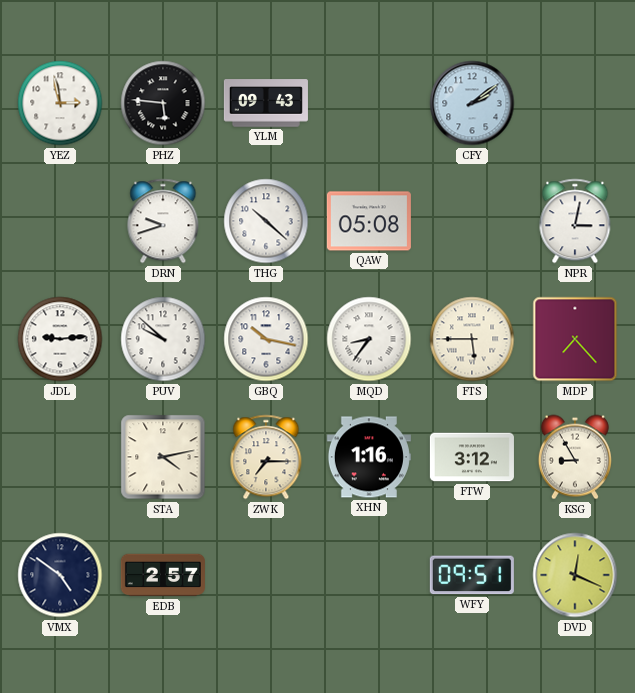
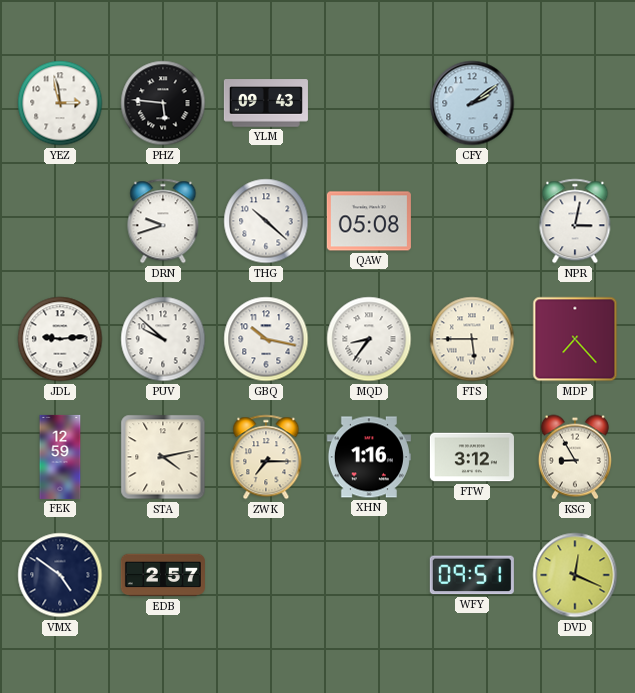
FEK: none -> 12:59 (60, 457)
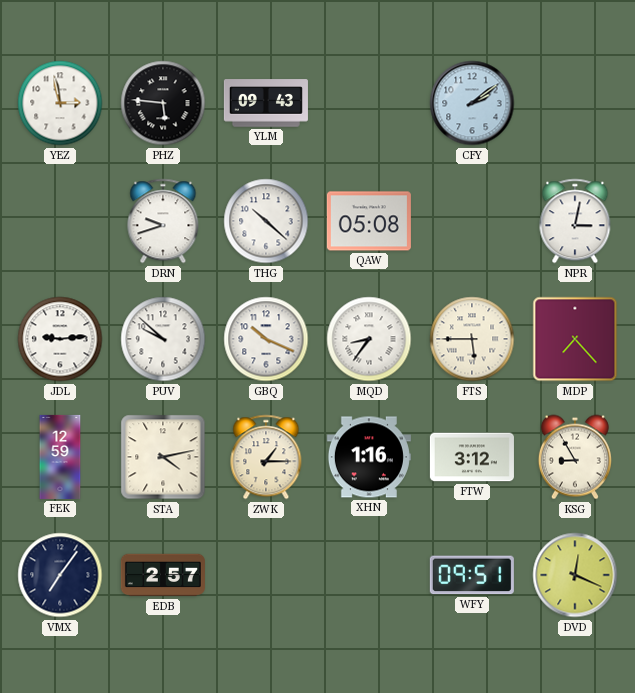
GBQ: 10:17 -> 10:19 (266, 339)
ZWK: 7:15 -> 1:15 (266, 457)
VMX: 4:51 -> 7:06 (60, 575)
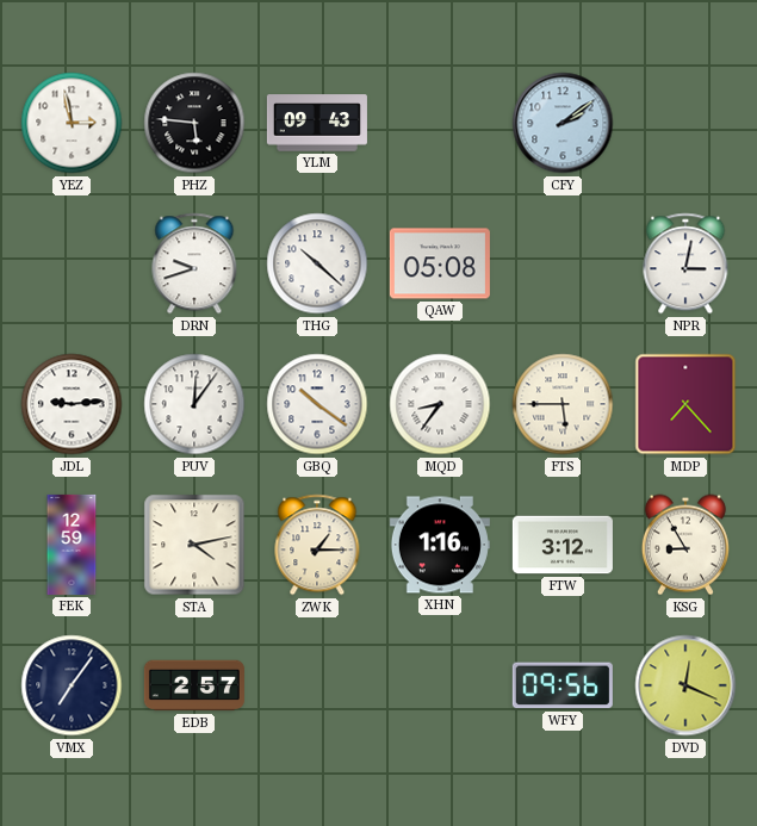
PUV: 9:52 -> 12:06 (194, 404)
GBQ: 10:19 -> 10:21 (317, 404)
WFY: 09:51 -> 09:56 (563, 685)
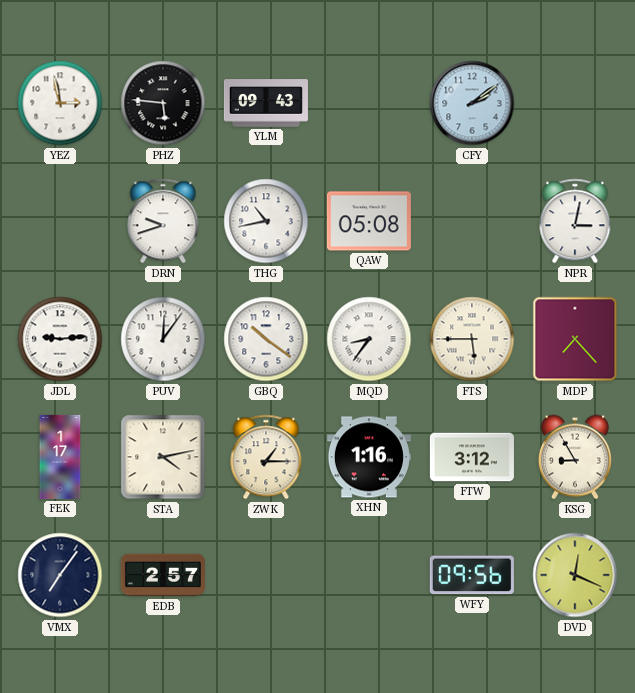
THG: 10:22 -> 10:43 (266, 221)
FEK: 12:59 -> 1:17 (60, 457)
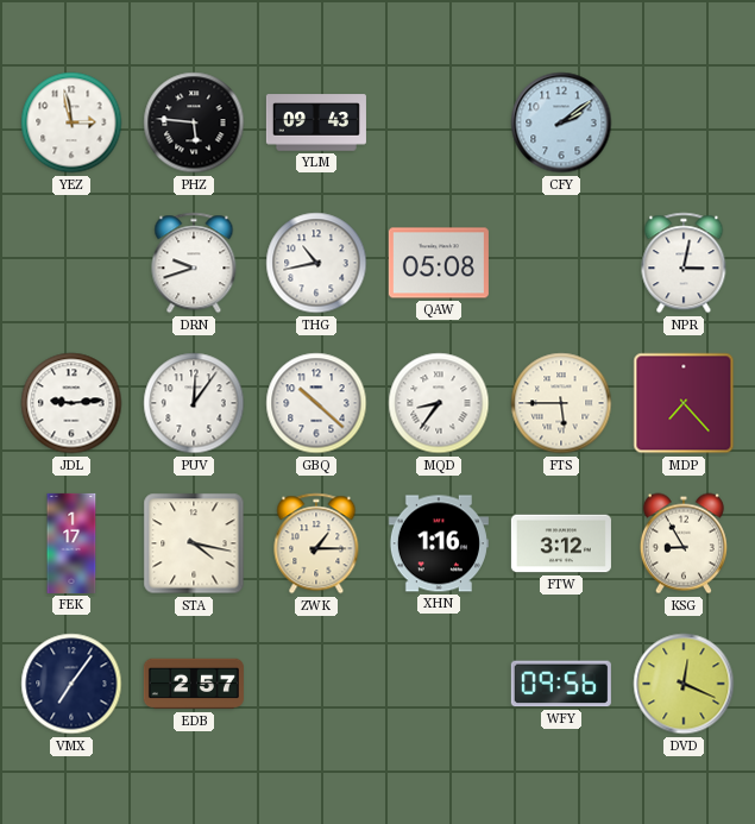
GBQ: 10:21 -> 10:22 (316, 403)
STA: 4:13 -> 4:17 (194, 543)
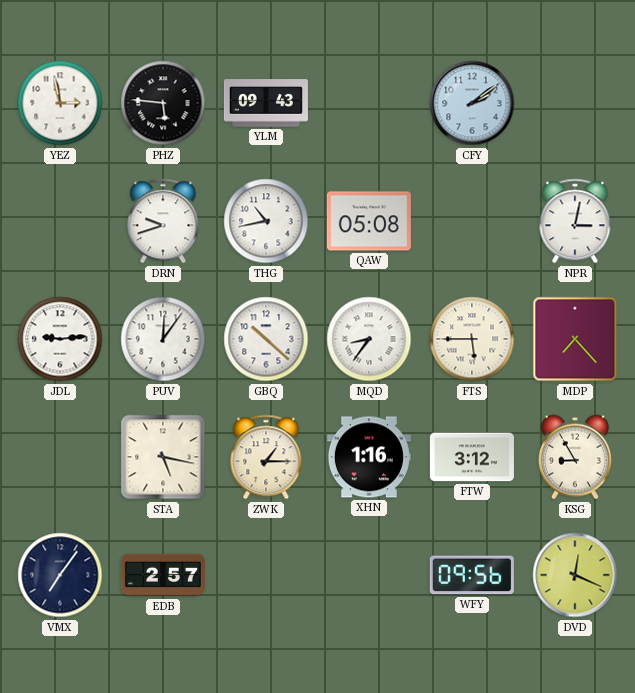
FEK: 1:17 -> none (71, 543)
STA: 4:17 -> 5:17 (163, 457)
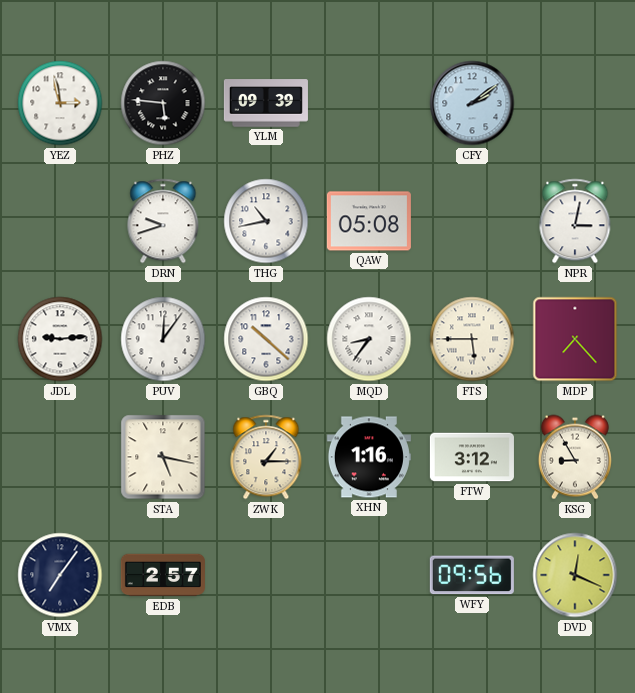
YLM: 09:43 -> 09:39 (266, 103)
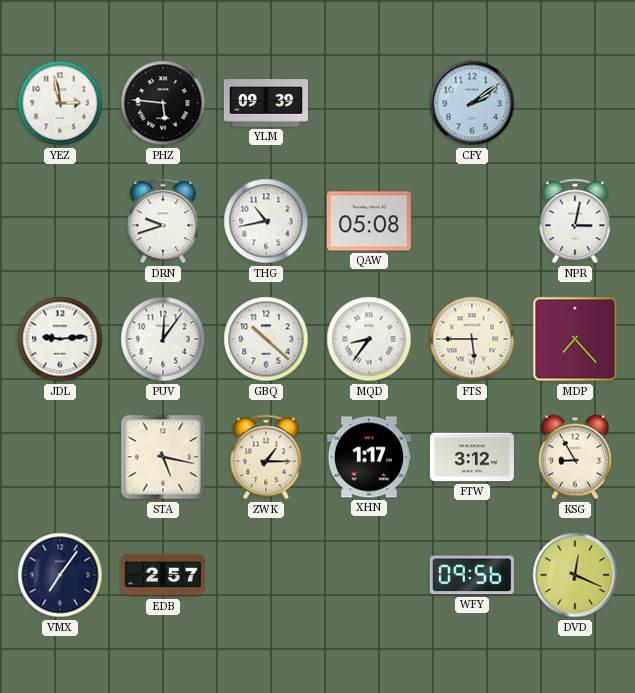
XHN: 1:16 -> 1:17 (369, 457)
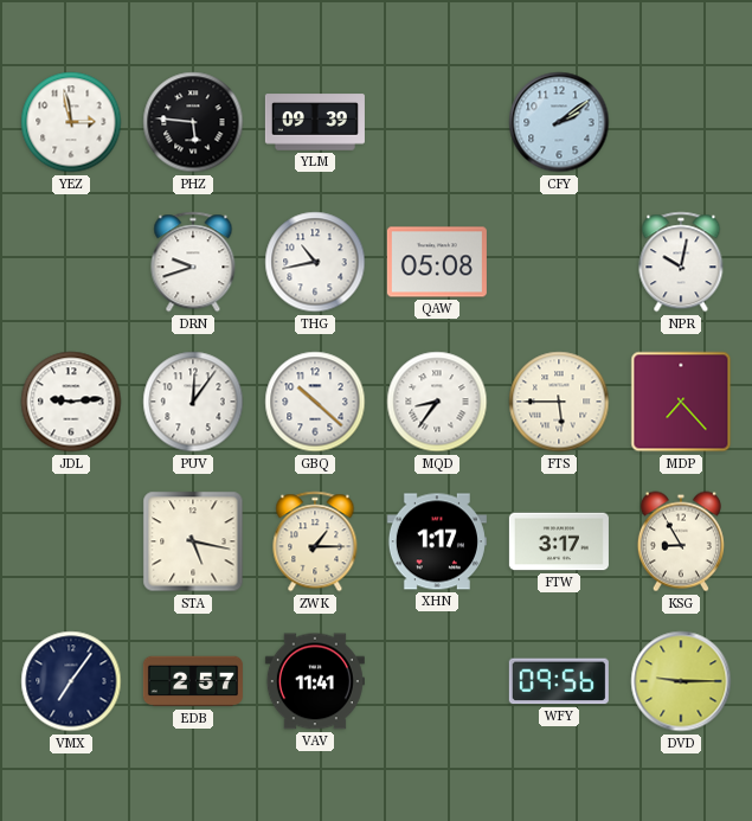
NPR: 3:02 -> 10:02 (681, 262)
FTW: 3:12 -> 3:17 (559, 541)
VAV: none -> 11:41 (315, 681)
DVD: 12:19 -> 9:15 (681, 681)
